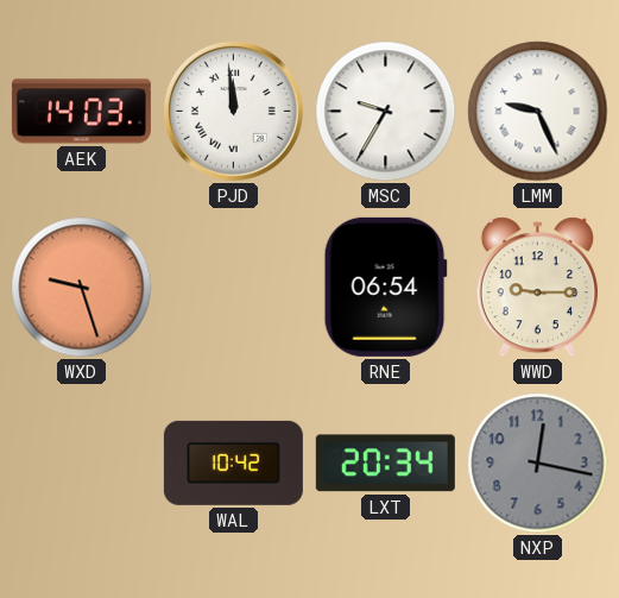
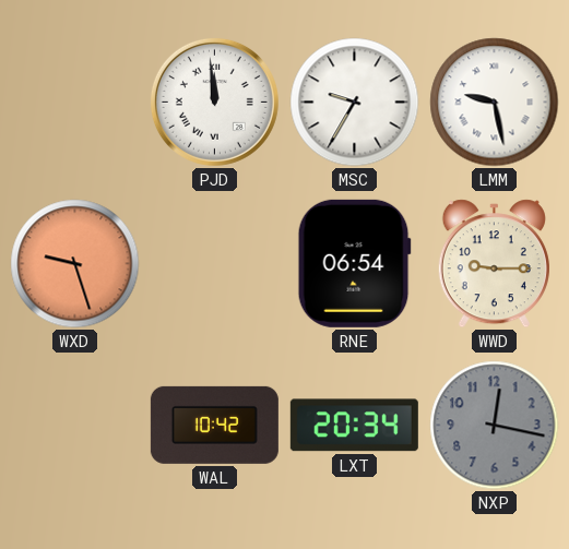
AEK: 14:03 -> none (81, 112)
LMM: 9:26 -> 9:28 (495, 103)
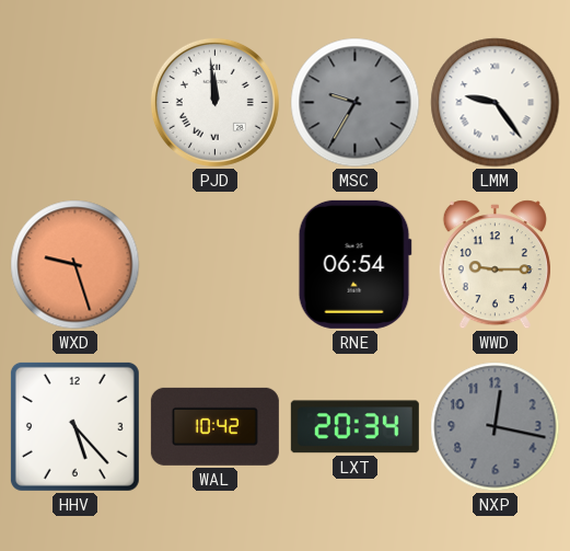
MSC dial: white -> grey (356, 103)
LMM: 9:28 -> 9:24 (496, 103)
HHV: none -> 5:23 (74, 426)
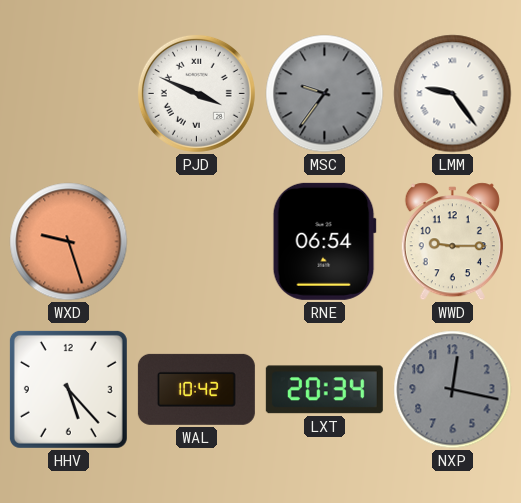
PJD: 11:59 -> 3:49 (196, 93)
MSC: 9:35 -> 9:36 (325, 94)
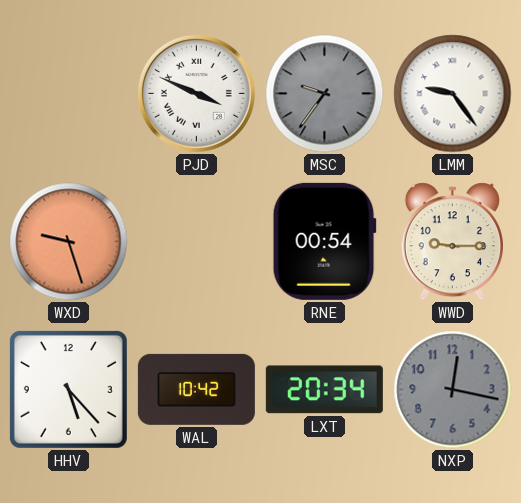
RNE: 06:54 -> 00:54 (324, 241)
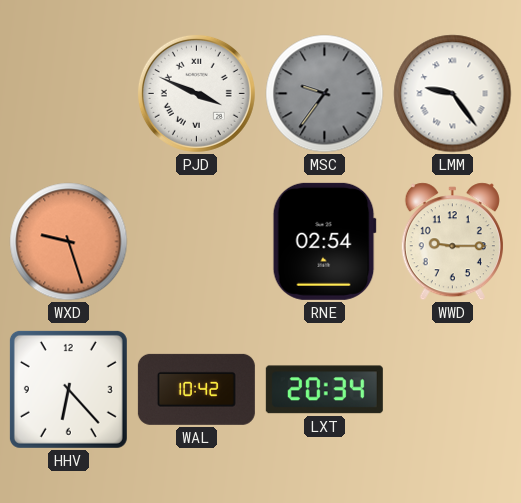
RNE: 00:54 -> 02:54 (324, 241)
HHV: 5:23 -> 6:23 (68, 389)
NXP: 12:17 -> none (453, 390)
